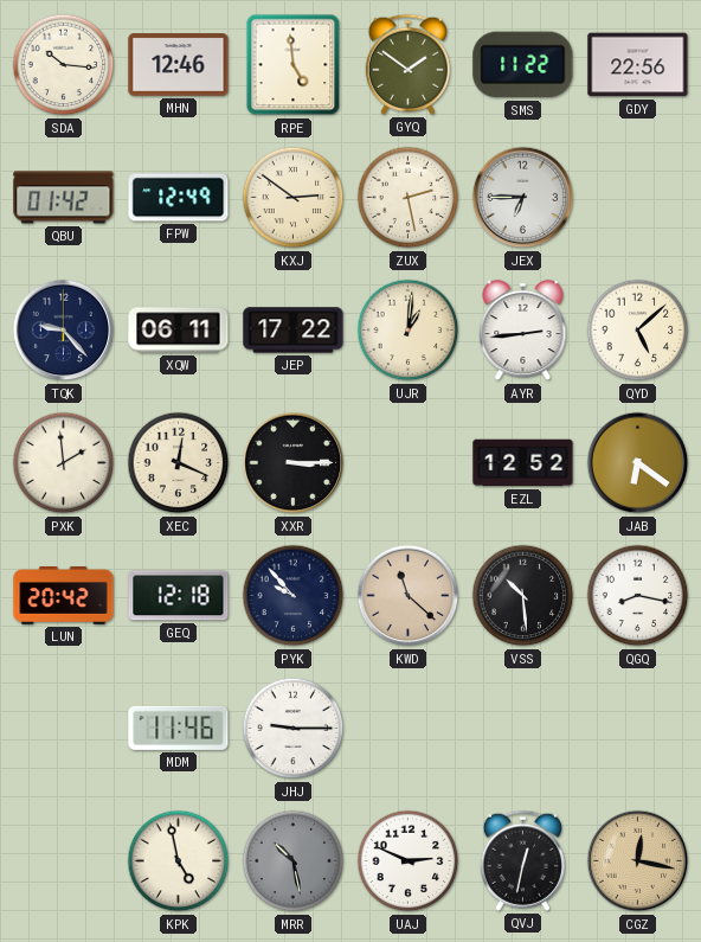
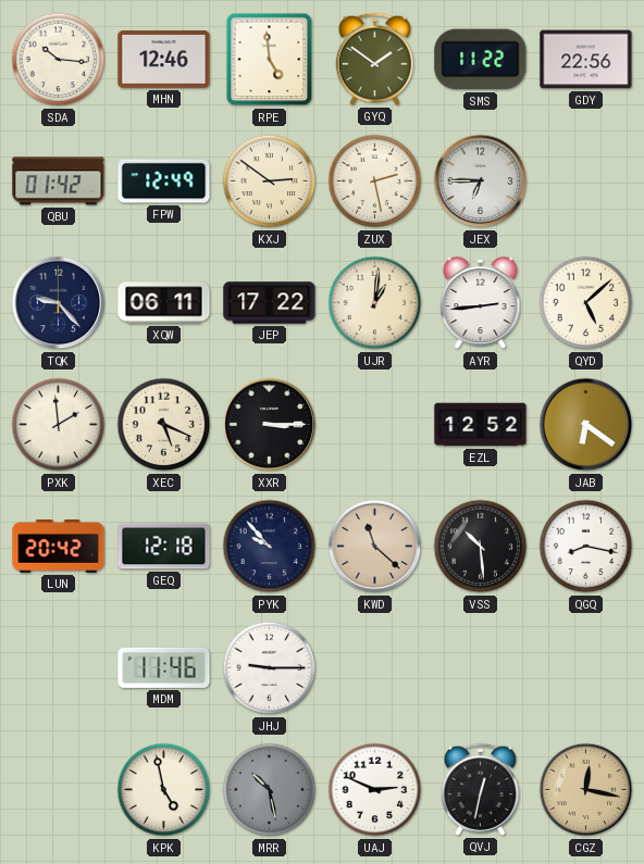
XEC: 12:19 -> 5:19 (164, 425)
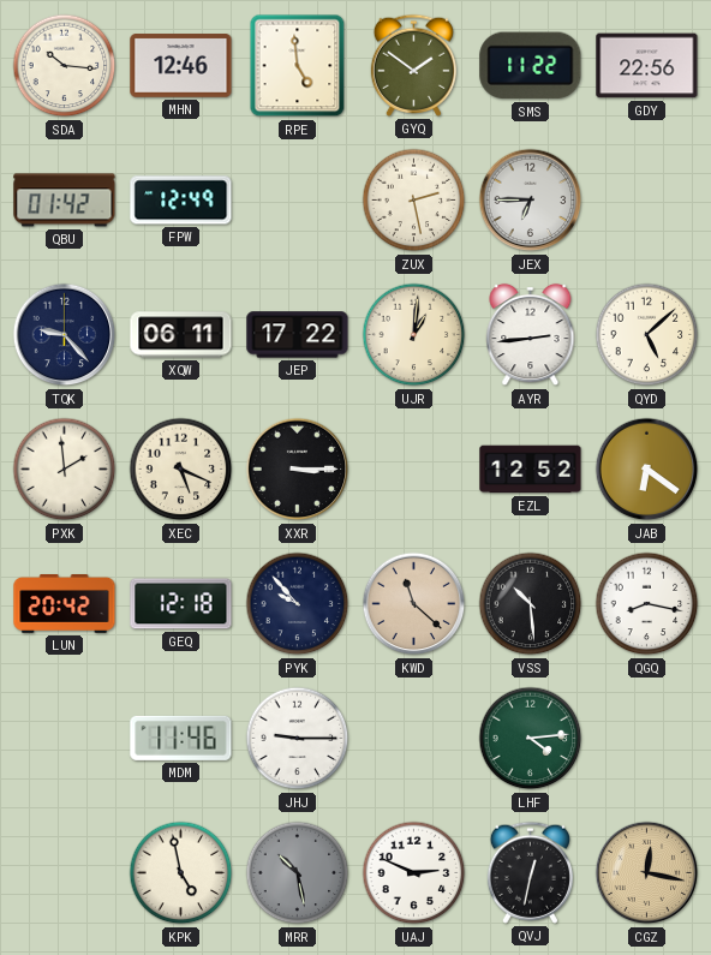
KXJ: 2:51 -> none (270, 181)
LHF: none -> 4:14 (531, 739)
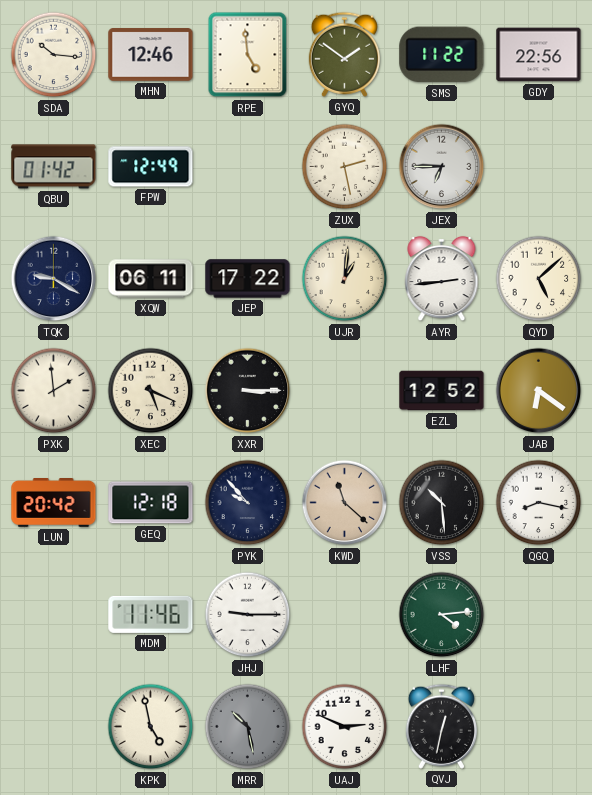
TQK: 9:23 -> 9:20 (54, 279)
CGZ: 12:17 -> none (647, 873)
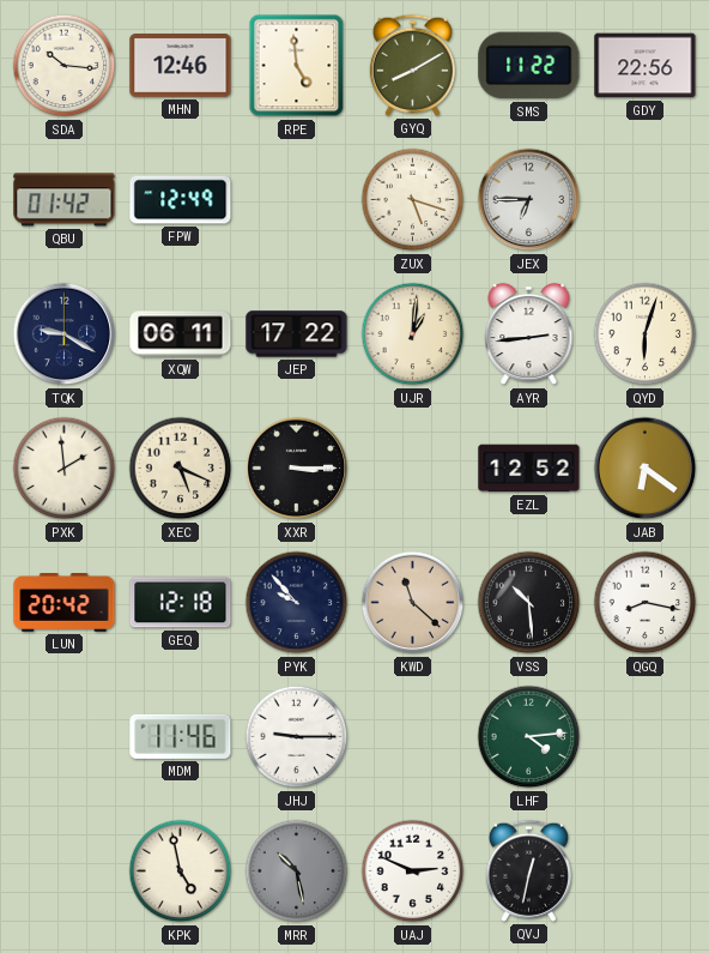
GYQ: 1:51 -> 8:10 (412, 65)
ZUX: 2:28 -> 5:18 (413, 200)
QYD: 5:08 -> 6:03 (646, 334)
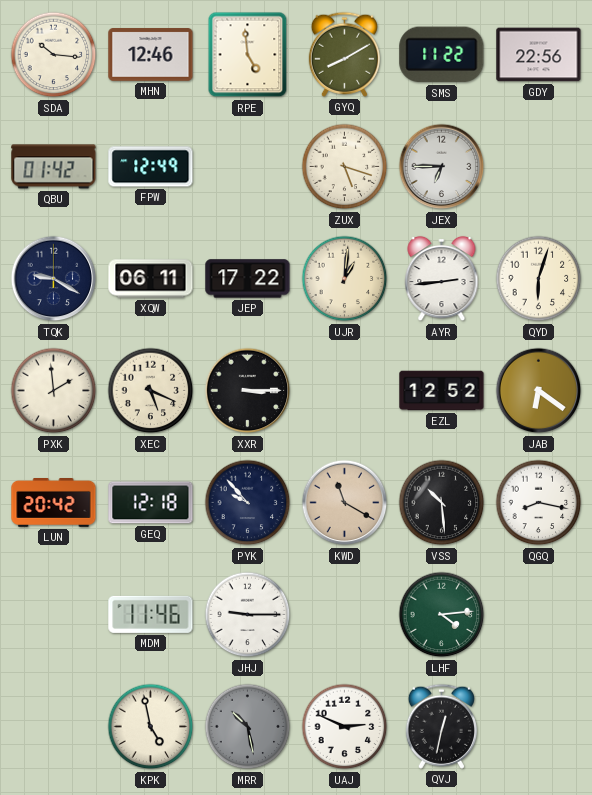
KWD: 11:22 -> 11:20 (345, 503)
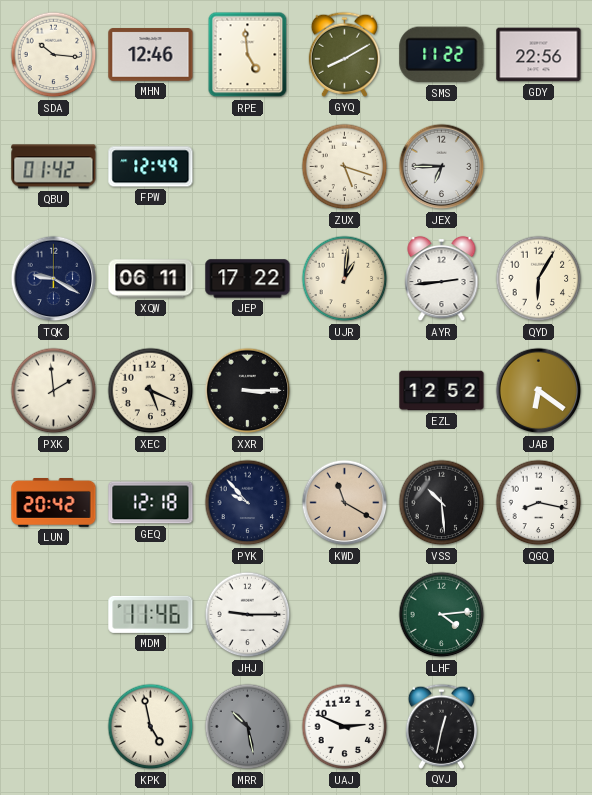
QYD: 6:03 -> 6:05 (539, 279)
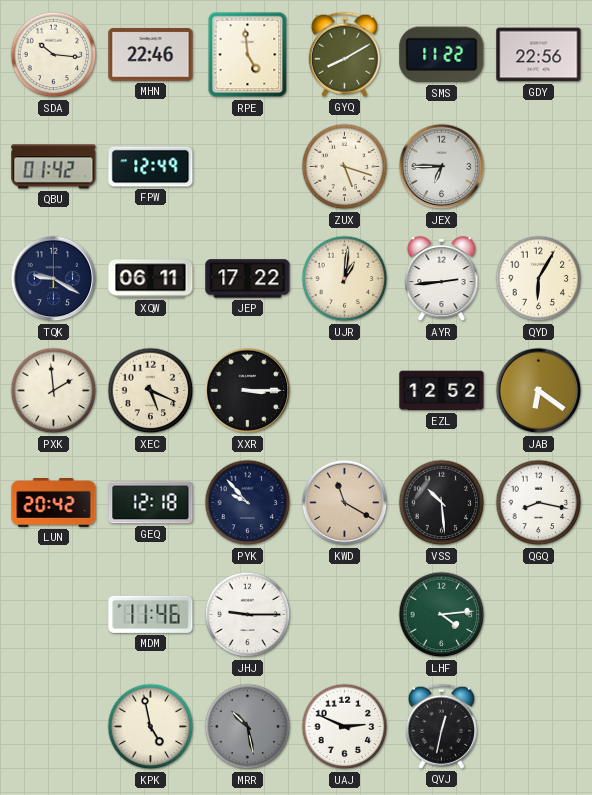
MHN: 12:46 -> 22:46 (151, 55)
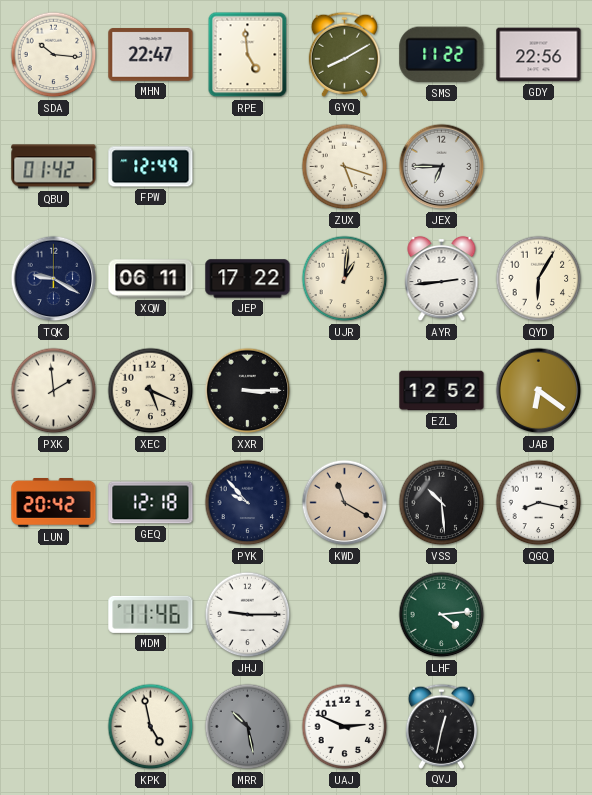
MHN: 22:46 -> 22:47 (151, 55)
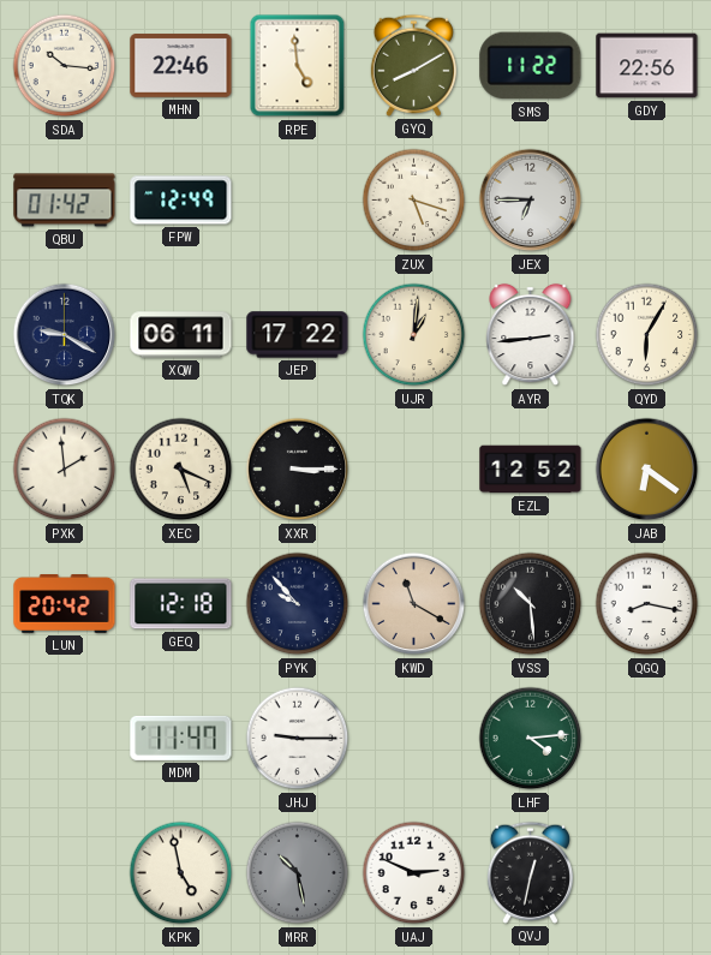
MHN: 22:47 -> 22:46 (181, 66)
MDM: 11:46 -> 11:47 (181, 738)
